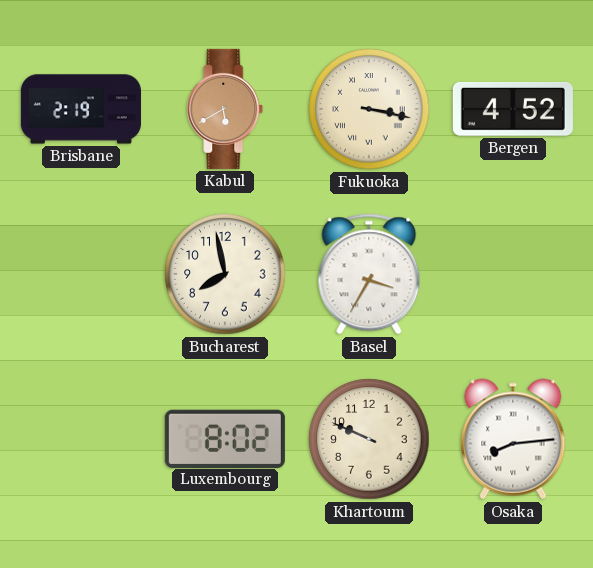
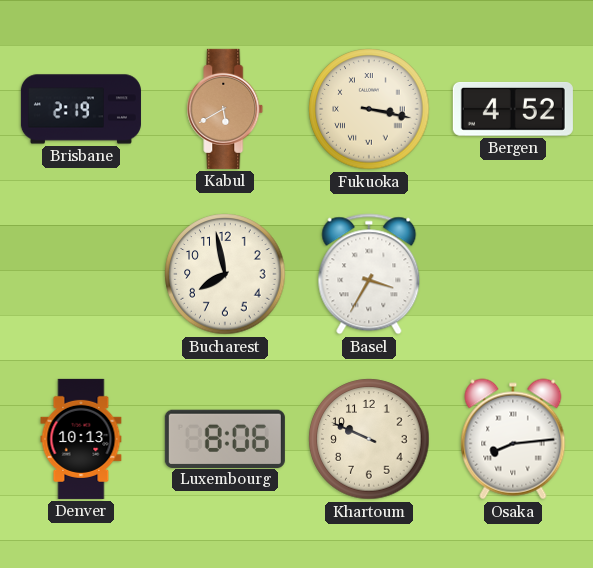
Denver: none -> 10:13 (81, 439)
Luxembourg: 8:02 -> 8:06 (225, 438)
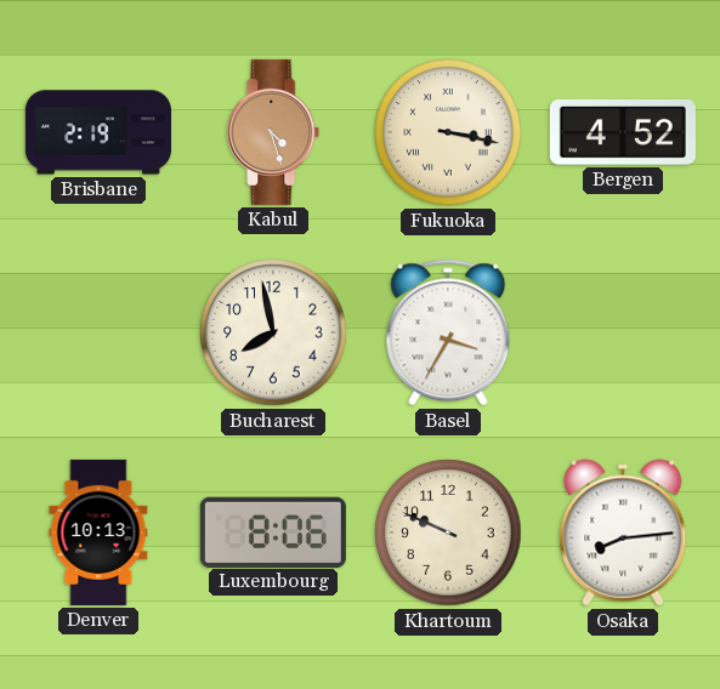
Kabul: 5:40 -> 4:27 (273, 132)
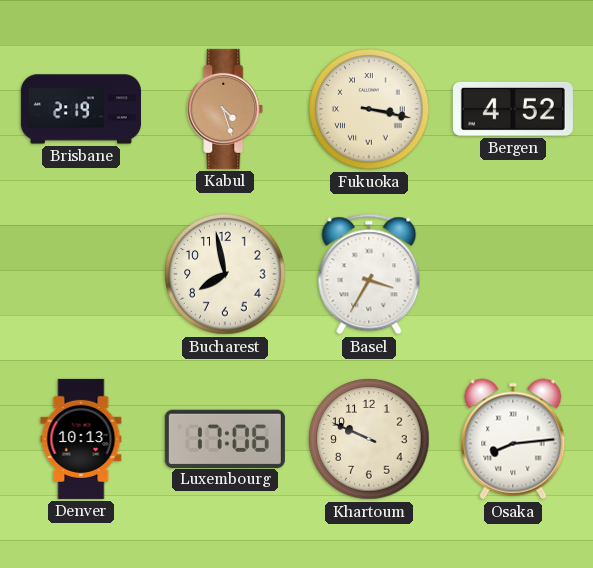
Luxembourg: 8:06 -> 17:06 (225, 438)
